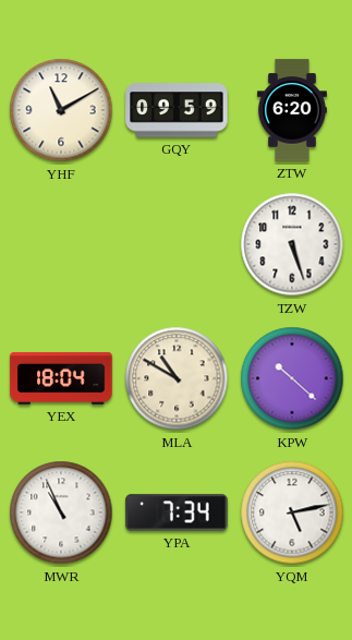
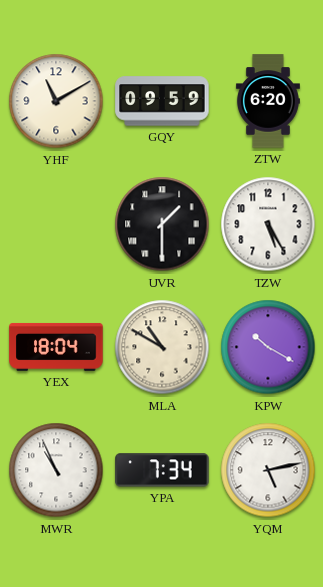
UVR: none -> 1:30 (162, 224)
TZW: 5:27 -> 5:25 (268, 224)
KPW: 10:22 -> 10:20 (268, 347)
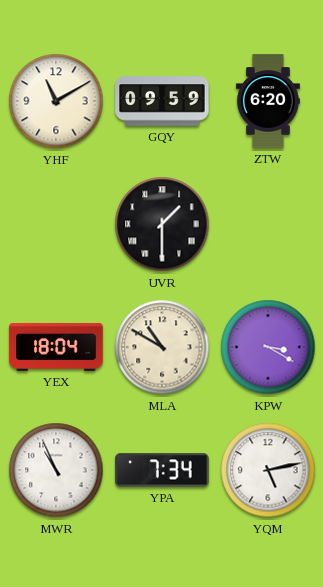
TZW: 5:25 -> none (268, 224)
KPW: 10:20 -> 3:20 (268, 347)
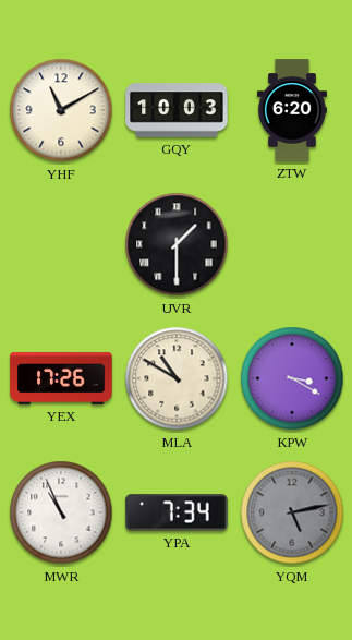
GQY: 09:59 -> 10:03 (177, 110)
YEX: 18:04 -> 17:26 (61, 378)
YQM dial: white -> grey (292, 512)
